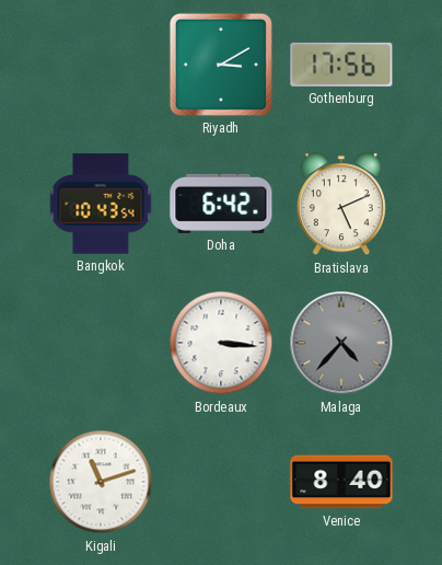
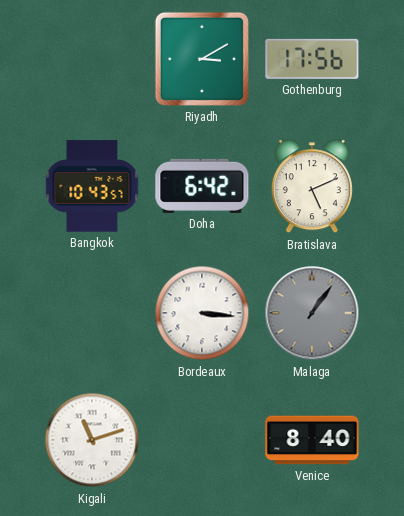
Bangkok: 10:43:54 -> 10:43:57 (92, 186)
Malaga: 4:37 -> 1:06 (312, 313)
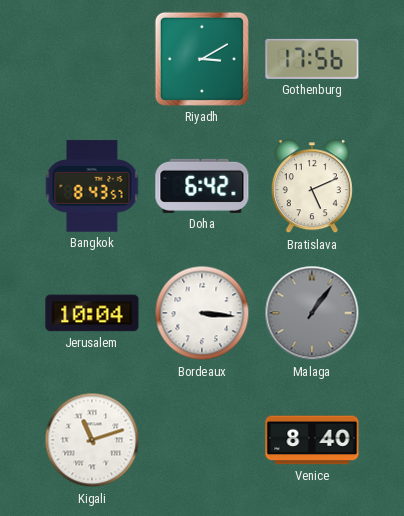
Bangkok: 10:43 -> 8:43 (92, 186)
Jerusalem: none -> 10:04 (92, 313)
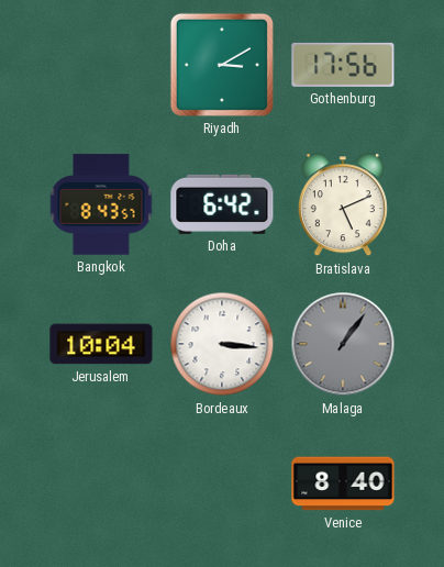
Kigali: 11:12 -> none (92, 440)
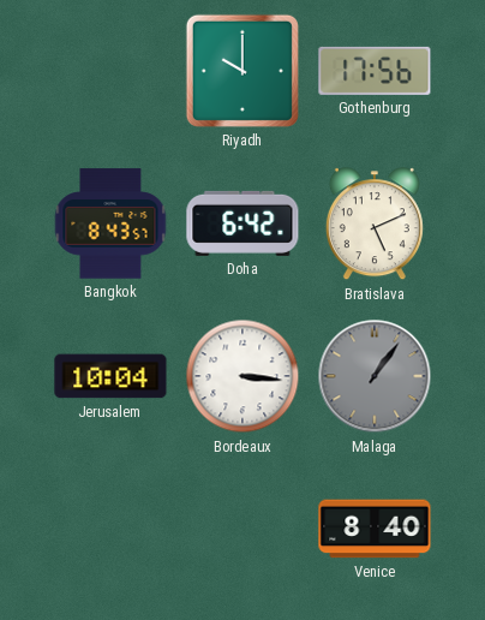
Riyadh: 3:10 -> 10:00 (242, 71)
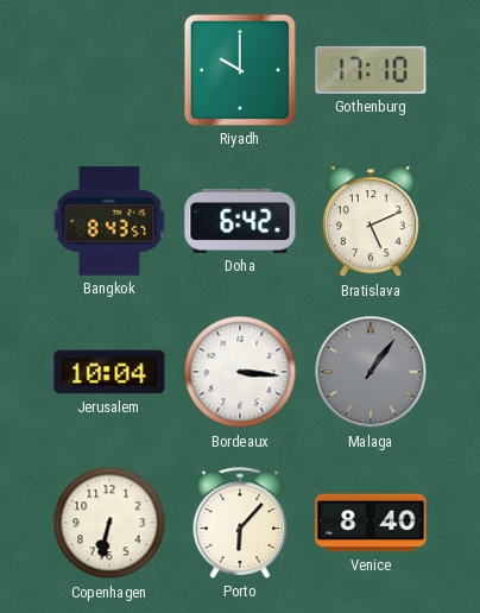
Gothenburg: 17:56 -> 17:10 (371, 70)
Copenhagen: none -> 6:32 (109, 523)
Porto: none -> 6:07 (240, 523)
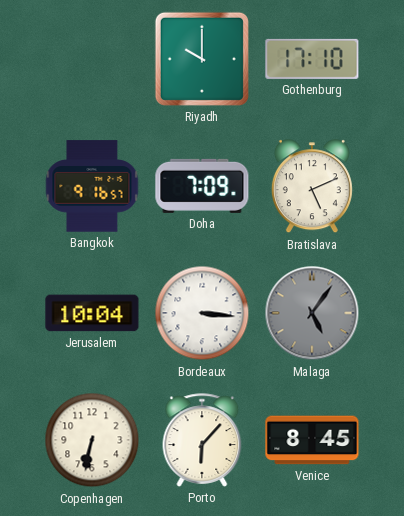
Bangkok: 8:43 -> 9:16 (92, 186)
Doha: 6:42 -> 7:09 (202, 186)
Malaga: 1:06 -> 5:06 (312, 313)
Venice: 8:40 -> 8:45 (312, 440)
